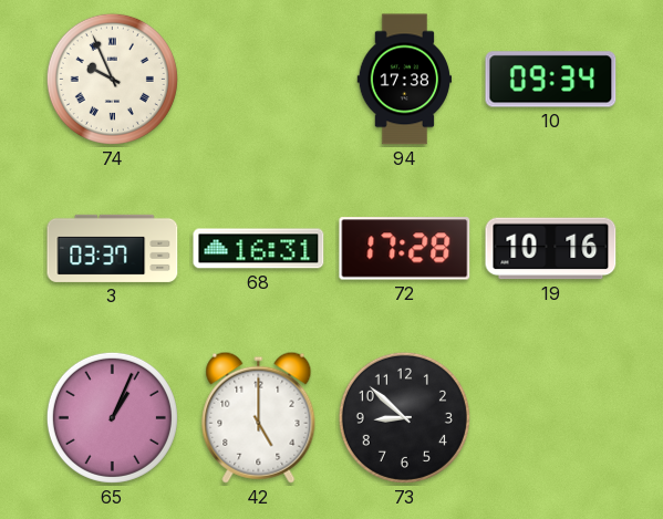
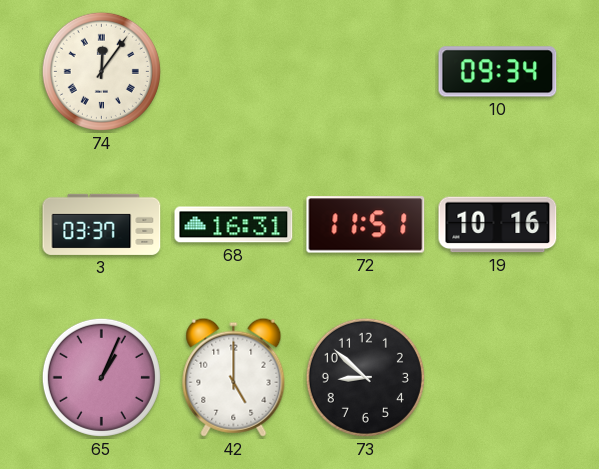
74: 9:56 -> 12:06 (101, 71)
94: 17:38 -> none (405, 80)
72: 17:28 -> 11:51 (366, 225)
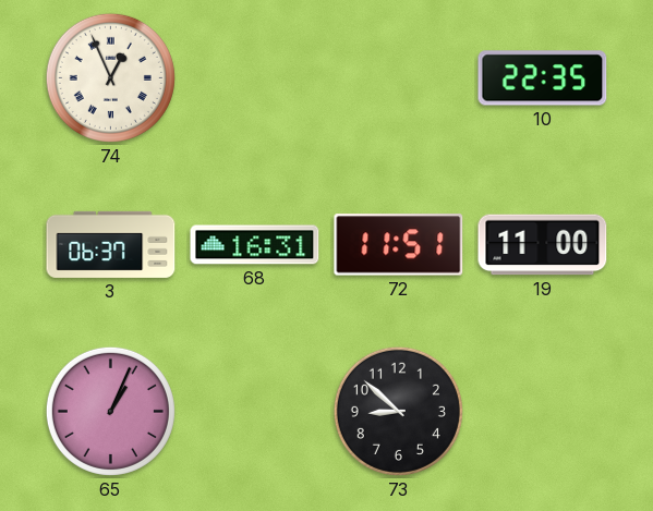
74: 12:06 -> 12:56 (110, 77)
10: 09:34 -> 22:35 (543, 78)
3: 03:37 -> 06:37 (111, 244)
19: 10:16 -> 11:00 (543, 245)
42: 5:00 -> none (234, 377)
